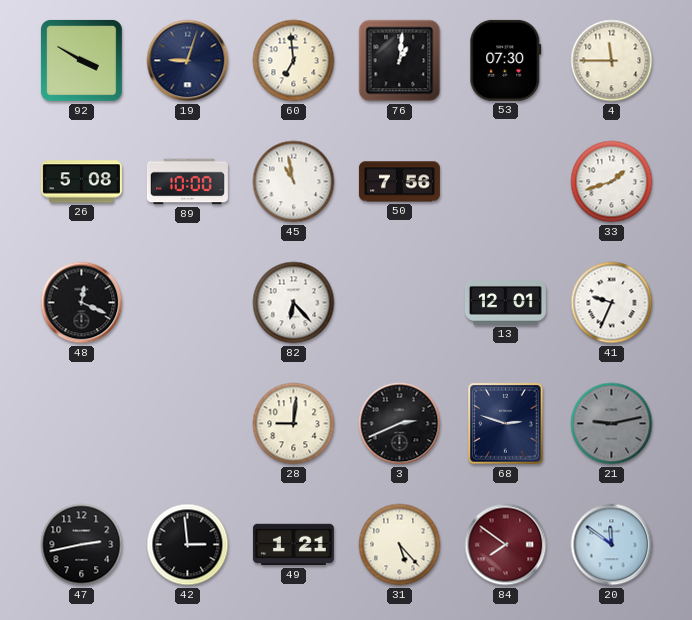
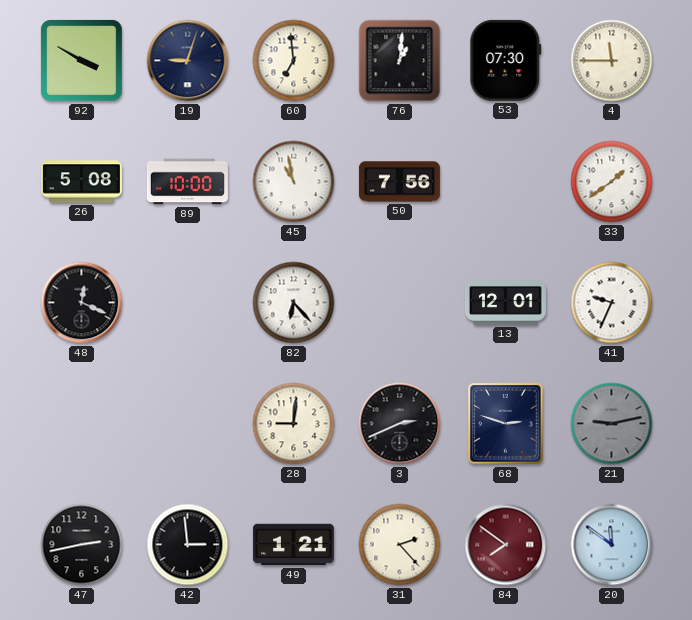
33: 1:42 -> 1:39 (612, 182)
31: 5:23 -> 2:23 (400, 545)
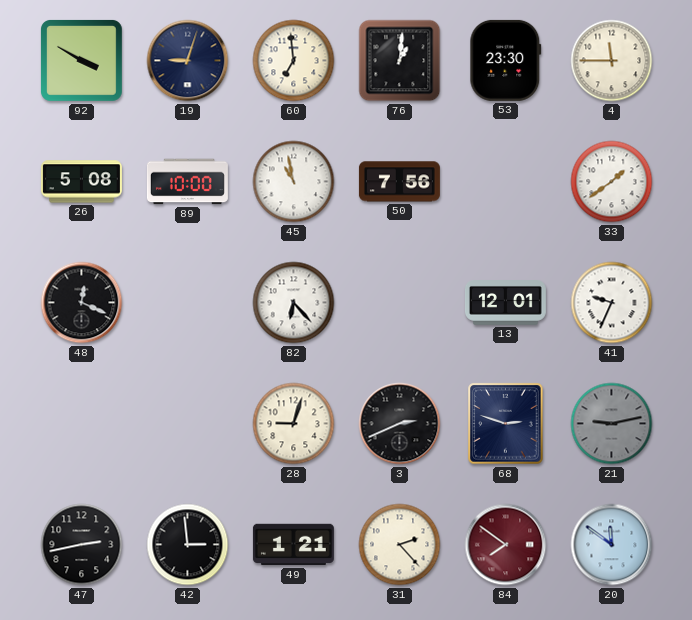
53: 07:30 -> 23:30 (506, 60)
28: 9:01 -> 9:03 (294, 424)
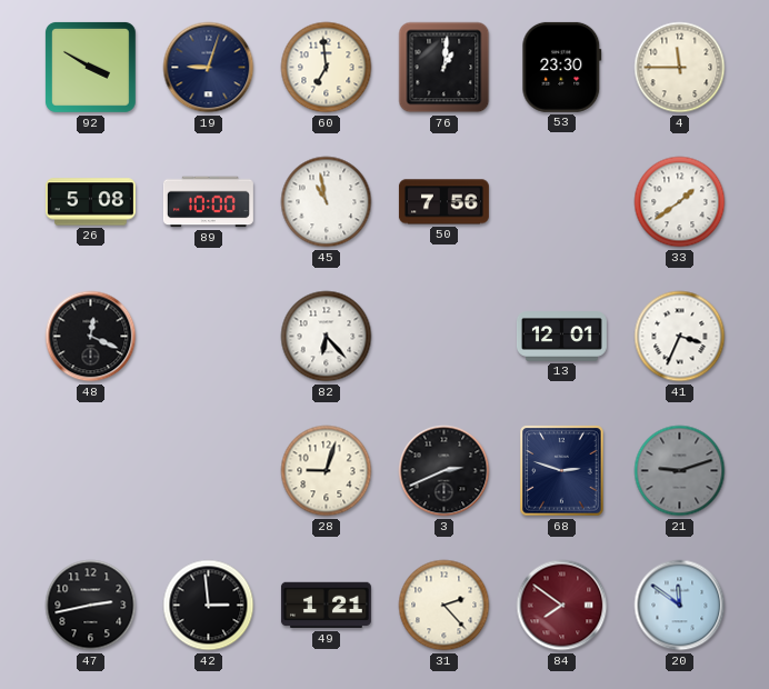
41: 9:34 -> 3:34 (680, 337)
21: 9:13 -> 9:12 (680, 471)
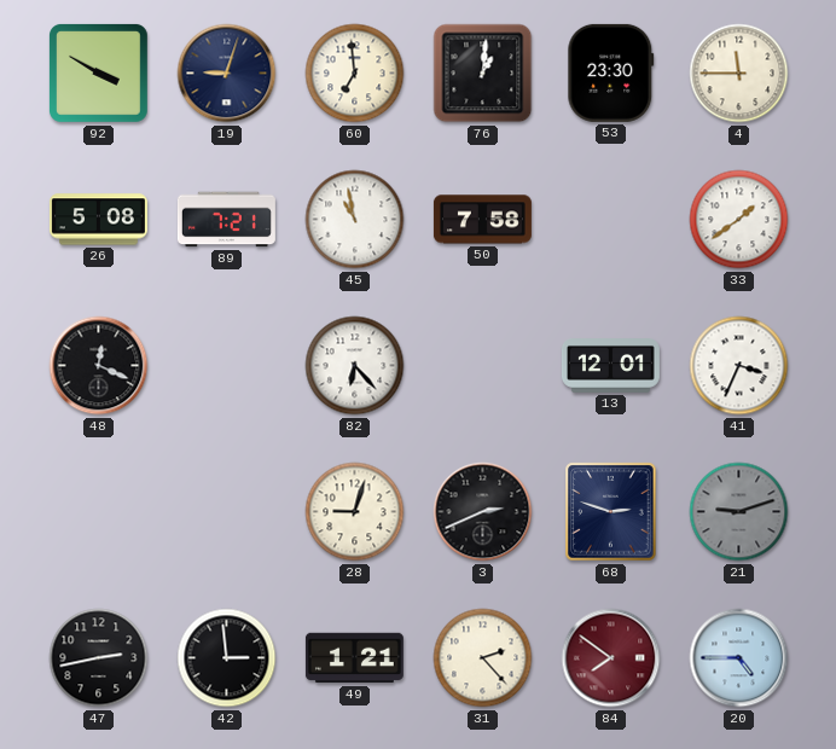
89: 10:00 -> 7:21 (226, 220)
50: 7:56 -> 7:58 (482, 220)
20: 11:51 -> 4:45 (739, 658)
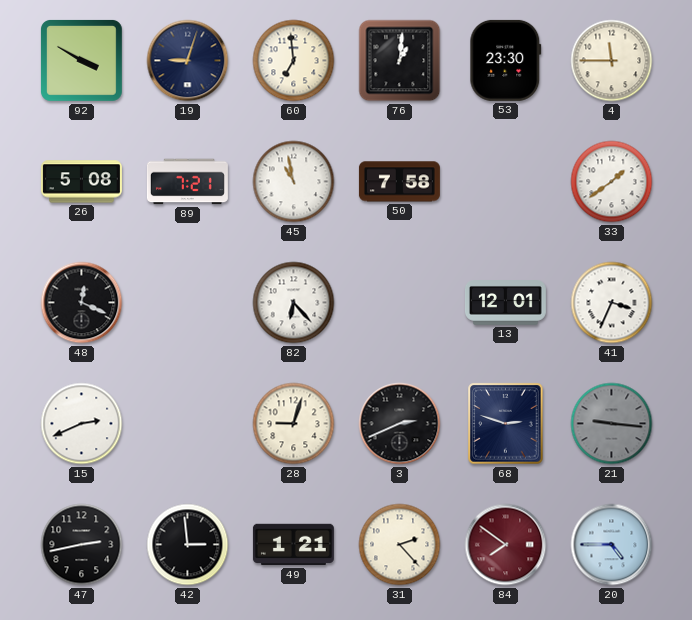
15: none -> 2:41 (82, 424)
21: 9:12 -> 9:16 (612, 424)
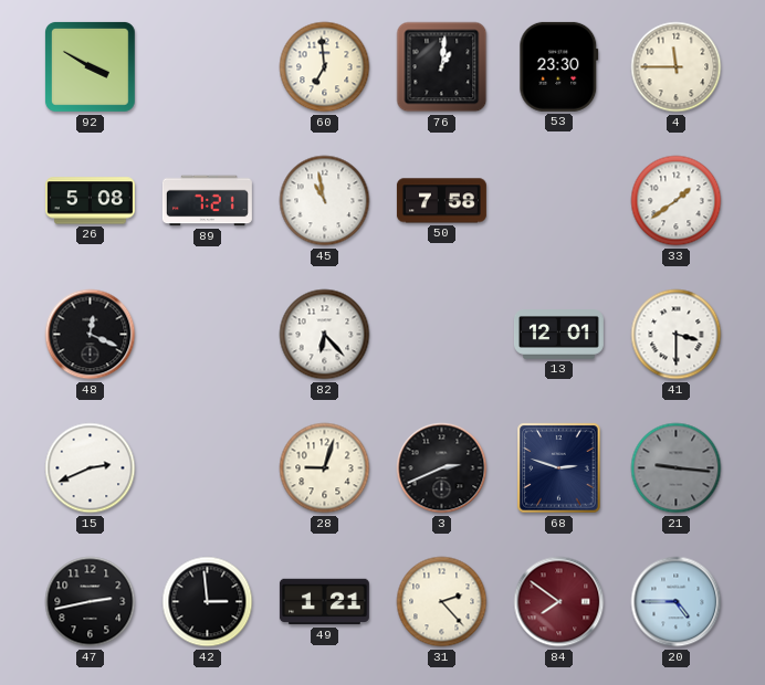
19: 9:03 -> none (188, 61)
41: 3:34 -> 3:30 (677, 335)
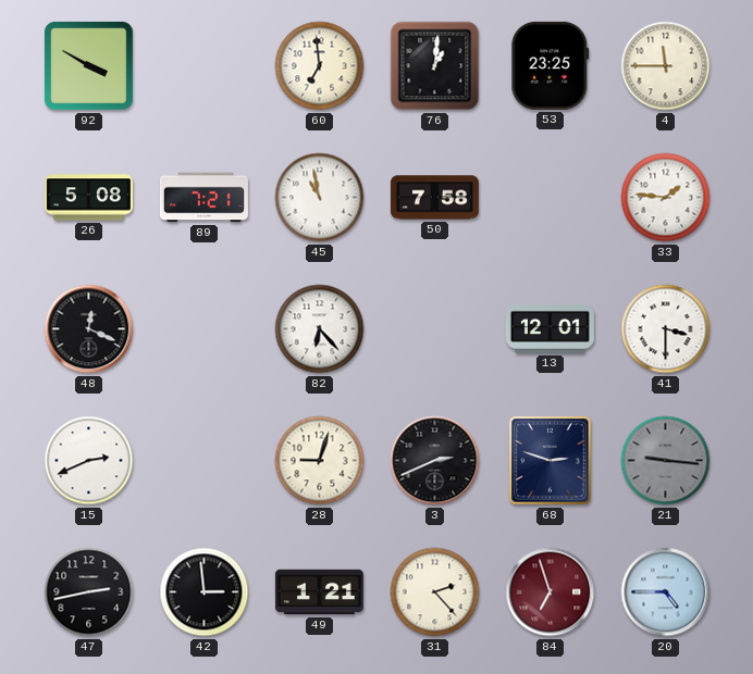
53: 23:30 -> 23:25 (551, 65)
33: 1:39 -> 1:46 (666, 198)
84: 7:51 -> 6:57 (551, 592)
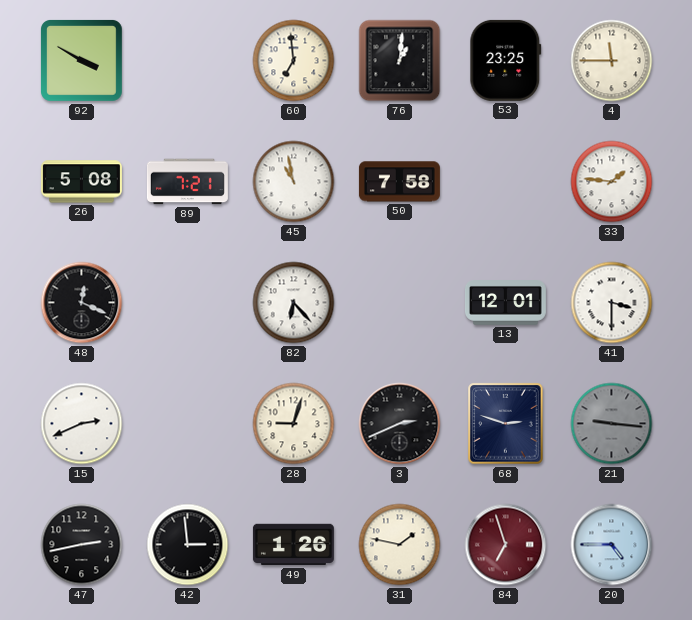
49: 1:21 -> 1:26 (293, 545)
31: 2:23 -> 1:47 (400, 545)
